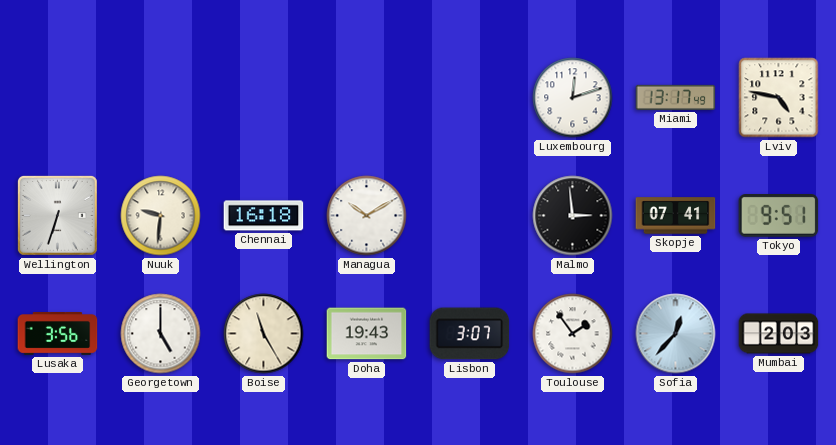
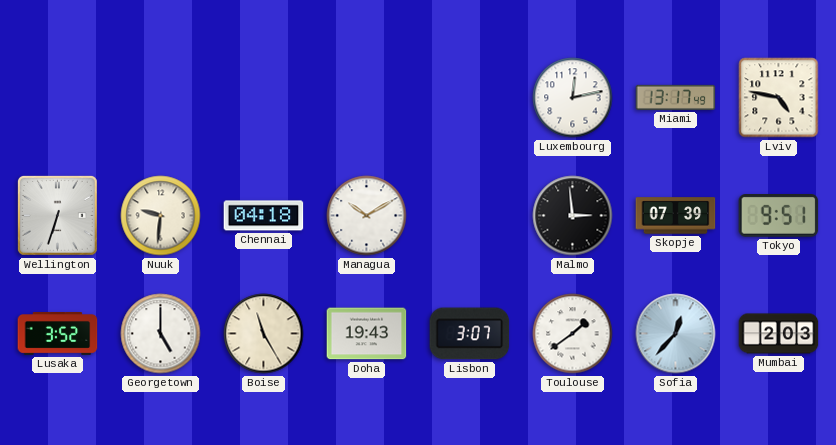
Luxembourg: 12:12 -> 12:13 (573, 98)
Chennai: 16:18 -> 04:18 (264, 216)
Skopje: 07:41 -> 07:39 (676, 216)
Lusaka: 3:56 -> 3:52 (58, 334)
Toulouse: 1:54 -> 1:39 (573, 334)
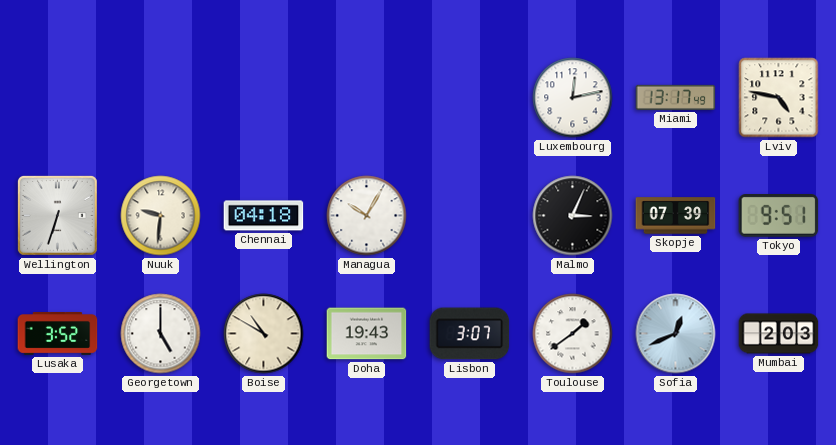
Managua: 10:10 -> 10:05 (367, 216)
Malmo: 2:59 -> 3:04 (573, 216)
Boise: 11:25 -> 10:50 (264, 334)
Sofia: 12:37 -> 12:41 (676, 334)
